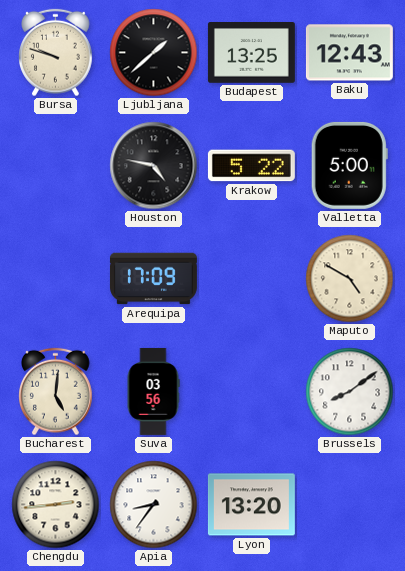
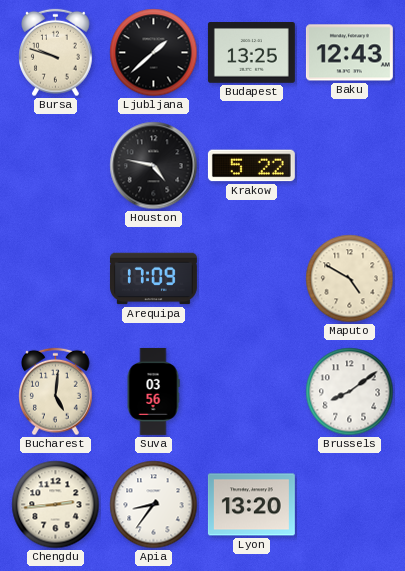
Valletta: 5:00 -> none (349, 165)
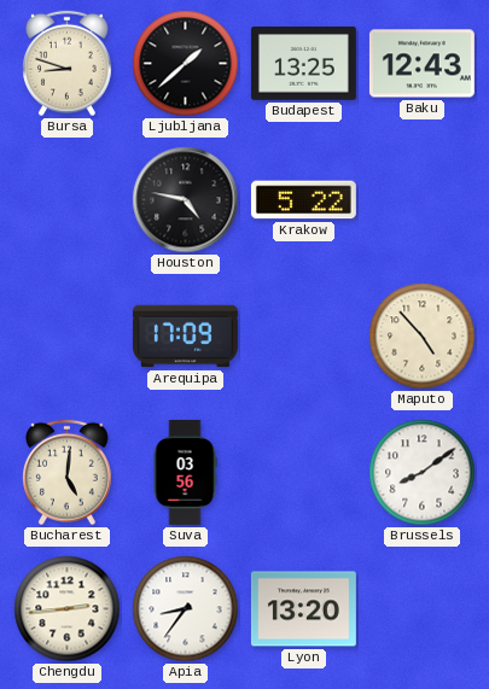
Bursa: 9:48 -> 8:48 (68, 64)
Maputo: 4:50 -> 4:53 (423, 337)
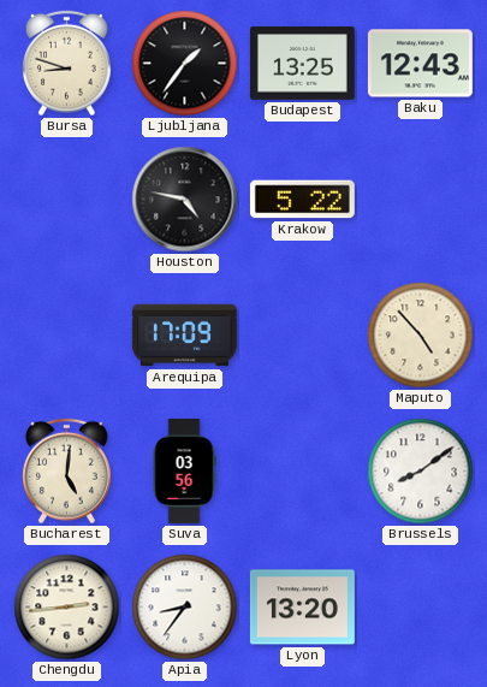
Ljubljana: 1:38 -> 1:36 (185, 64)
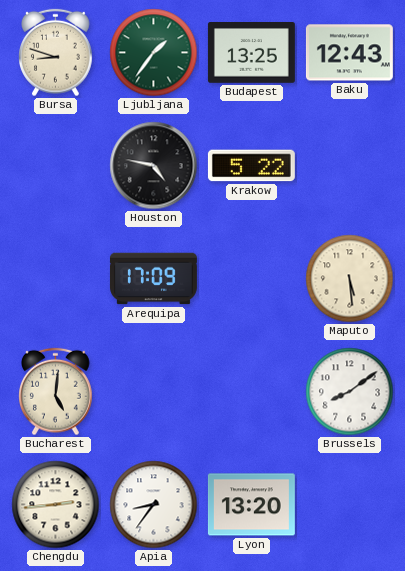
Ljubljana dial: black -> green (154, 53)
Maputo: 4:53 -> 5:29 (350, 279)
Suva: 03:56 -> none (184, 470)
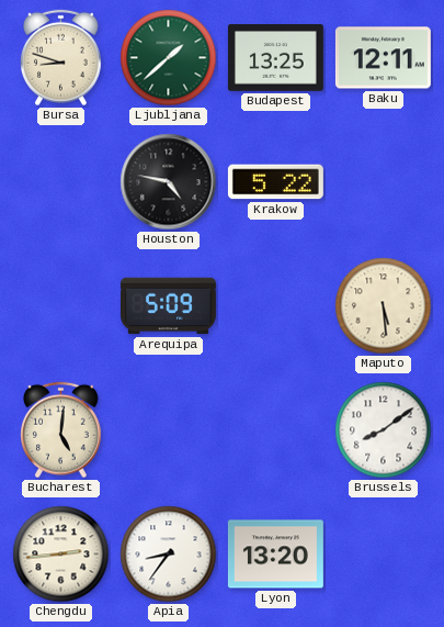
Ljubljana: 1:36 -> 1:38 (169, 58)
Baku: 12:43 -> 12:11 (383, 58)
Arequipa: 17:09 -> 5:09 (168, 306)
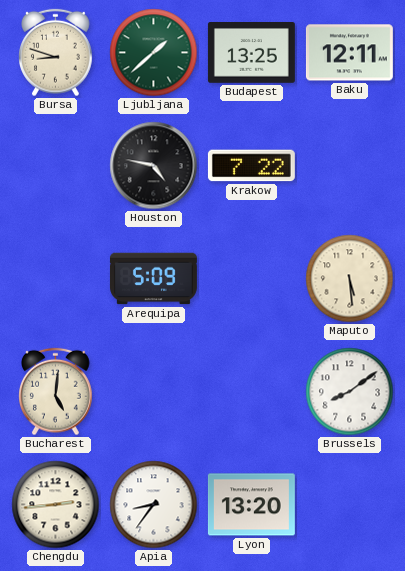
Krakow: 5:22 -> 7:22 (251, 166)
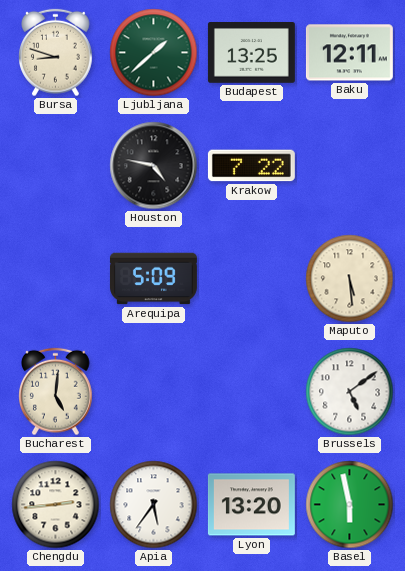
Brussels: 8:09 -> 5:09 (350, 392)
Apia: 8:36 -> 5:36 (154, 505)
Basel: none -> 5:58 (350, 505)
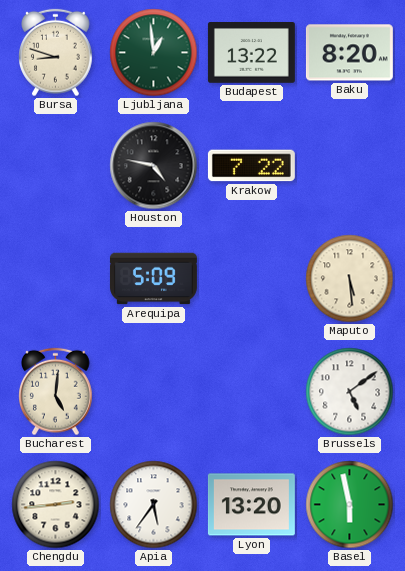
Ljubljana: 1:38 -> 12:59 (154, 53)
Budapest: 13:25 -> 13:22 (251, 53)
Baku: 12:11 -> 8:20 (349, 53)
